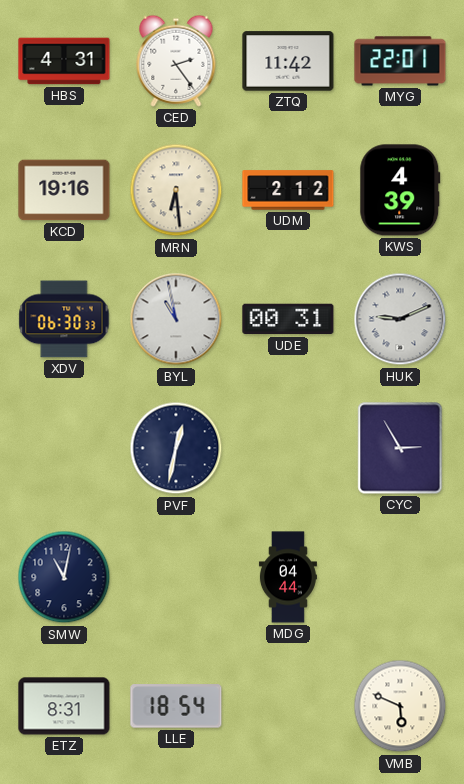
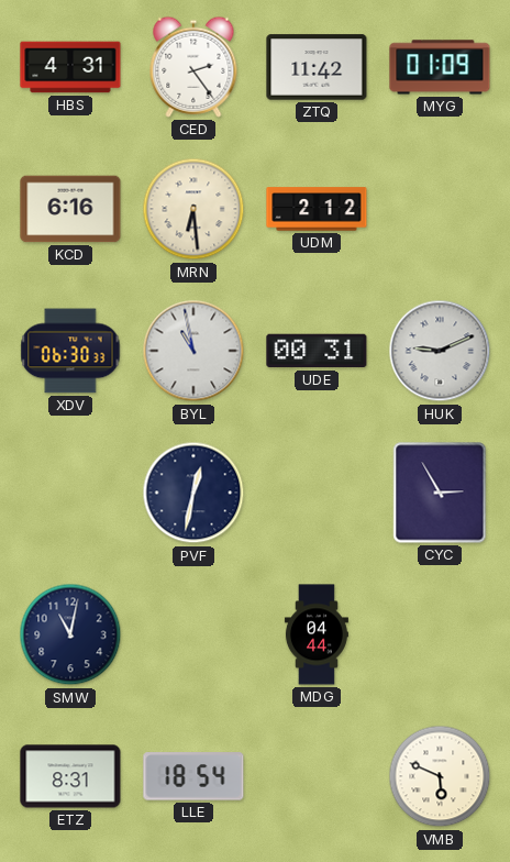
MYG: 22:01 -> 01:09 (440, 67)
KCD: 19:16 -> 6:16 (70, 209)
KWS: 4:39 -> none (400, 190)
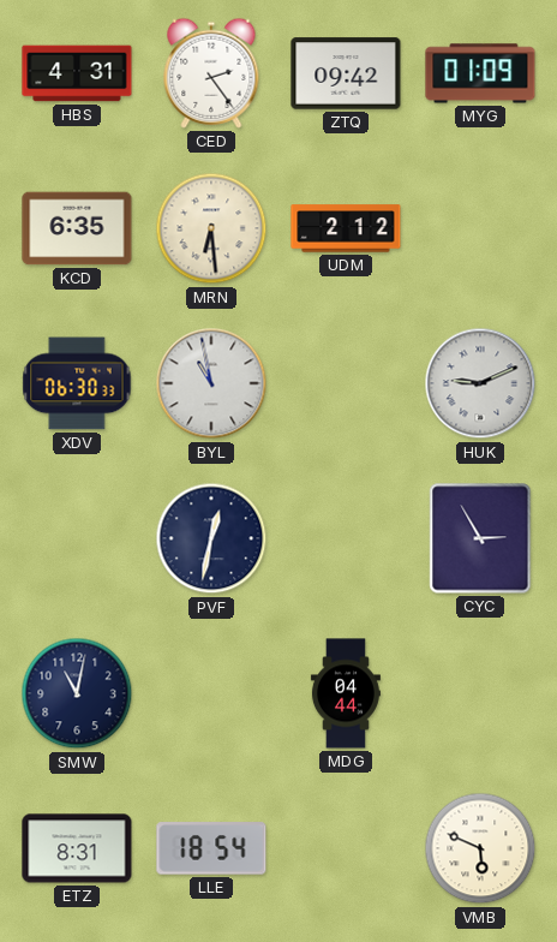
ZTQ: 11:42 -> 09:42 (346, 73)
KCD: 6:16 -> 6:35 (77, 228)
UDE: 00:31 -> none (317, 351)
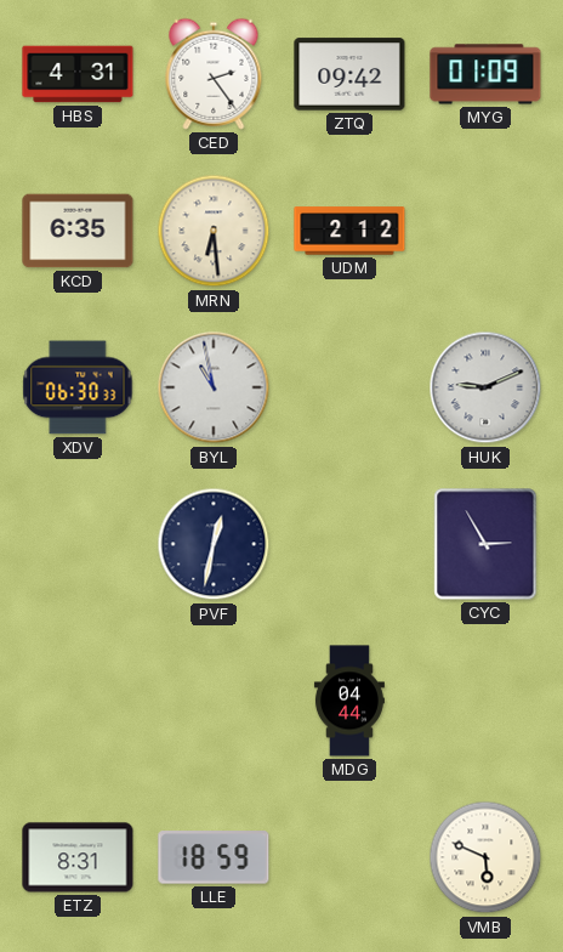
SMW: 11:02 -> none (77, 693)
LLE: 18:54 -> 18:59 (214, 857)
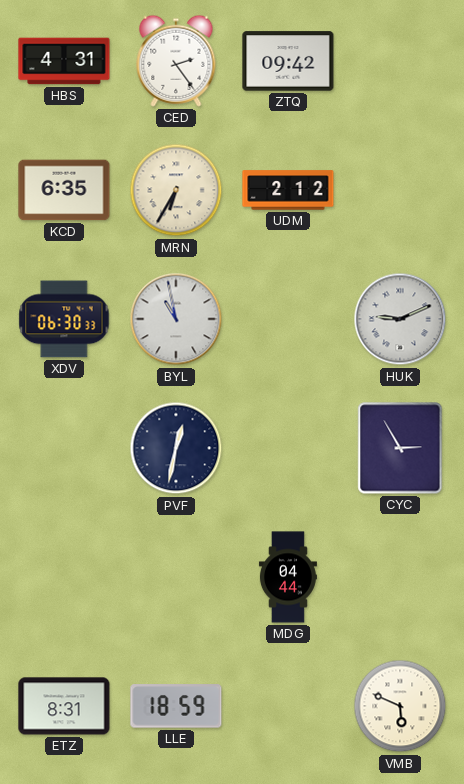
MYG: 01:09 -> none (485, 74)
MRN: 6:29 -> 6:35 (176, 190)
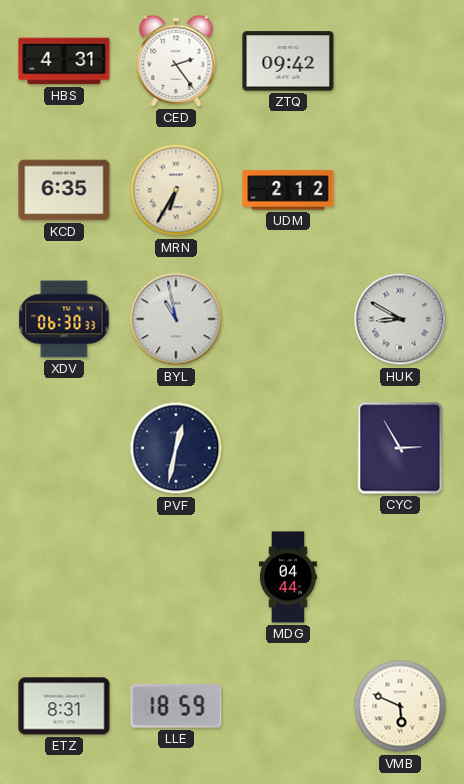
HUK: 9:11 -> 8:50 (400, 319)
